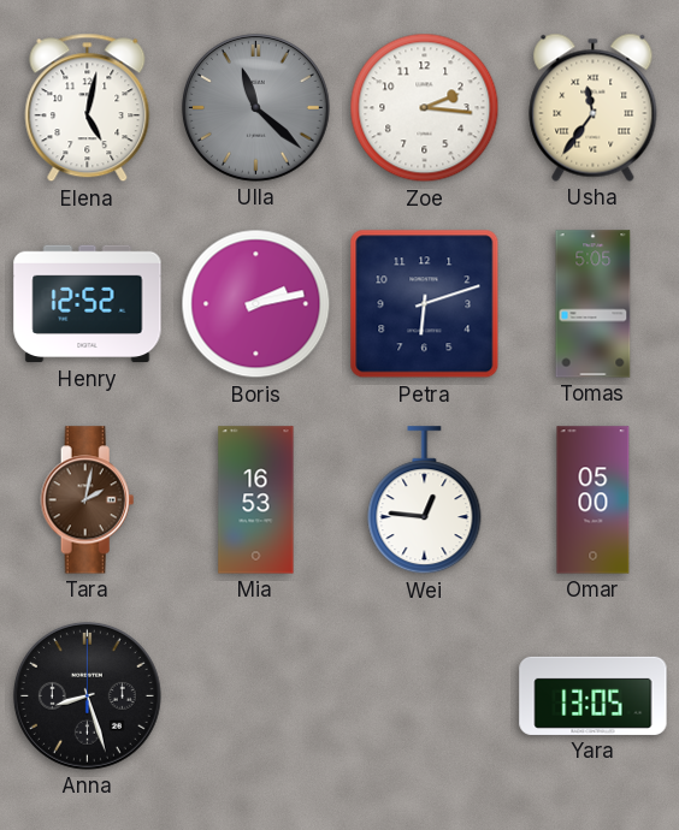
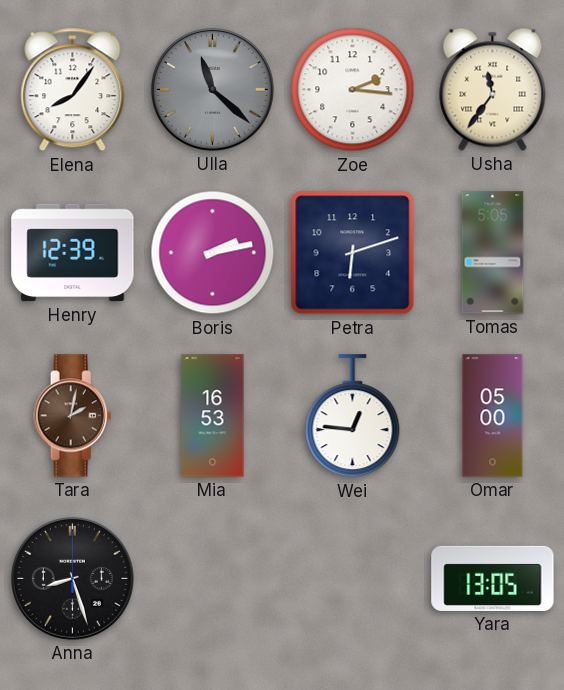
Elena: 5:02 -> 8:06 (73, 90)
Henry: 12:52 -> 12:39 (73, 253)
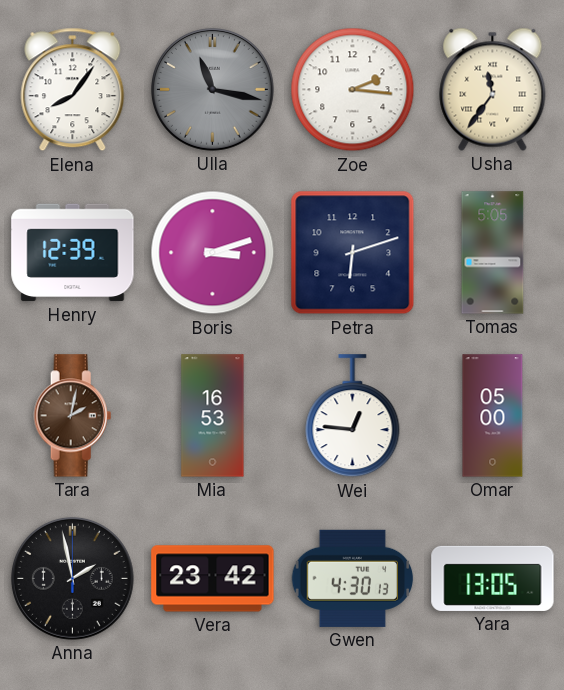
Ulla: 11:22 -> 11:17 (212, 89)
Boris: 2:13 -> 3:12 (213, 253)
Anna: 8:27 -> 1:58 (72, 578)
Vera: none -> 23:42 (213, 579)
Gwen: none -> 4:30 (353, 578)
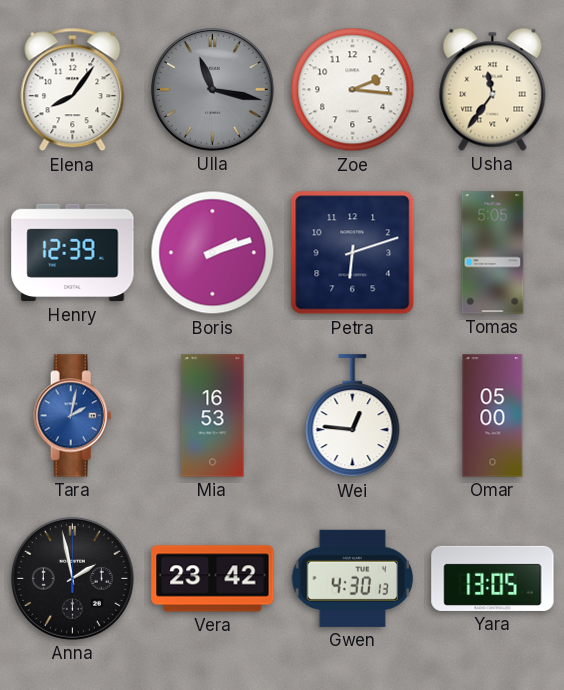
Boris: 3:12 -> 2:12 (213, 253)
Tara dial: brown -> blue (73, 416)
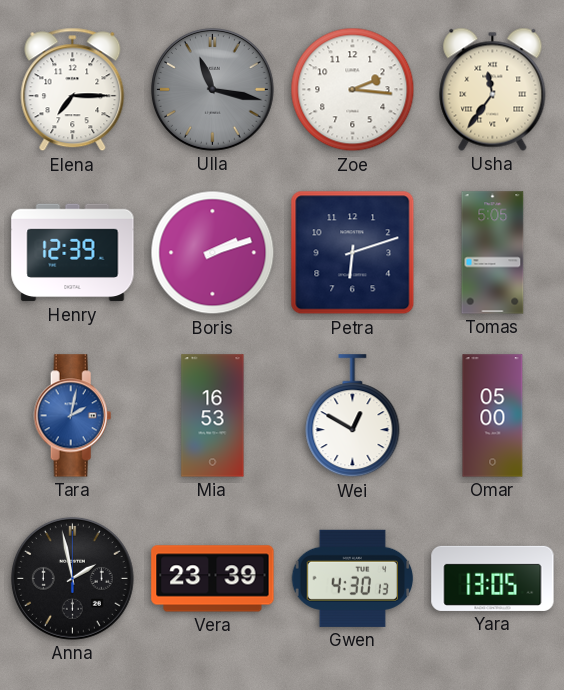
Elena: 8:06 -> 7:15 (73, 90)
Wei: 12:46 -> 12:50 (353, 416)
Vera: 23:42 -> 23:39 (213, 579)
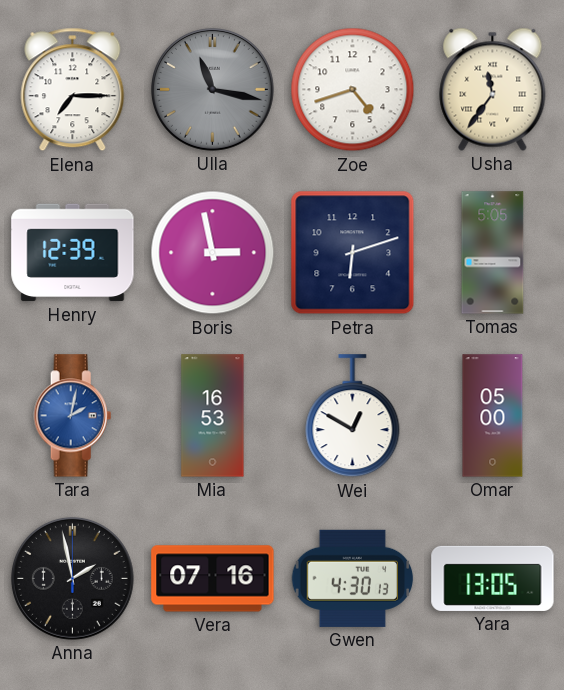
Zoe: 2:16 -> 4:42 (353, 90)
Boris: 2:12 -> 2:58 (213, 253)
Vera: 23:39 -> 07:16 (213, 579)
